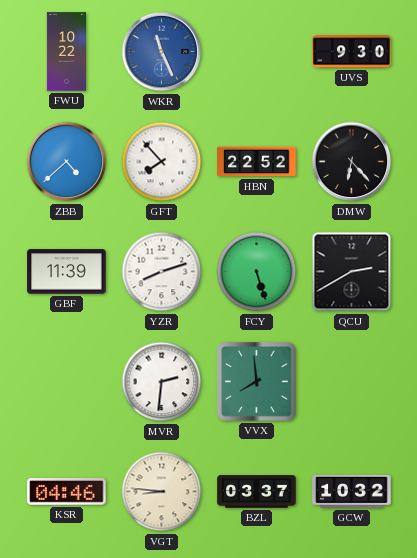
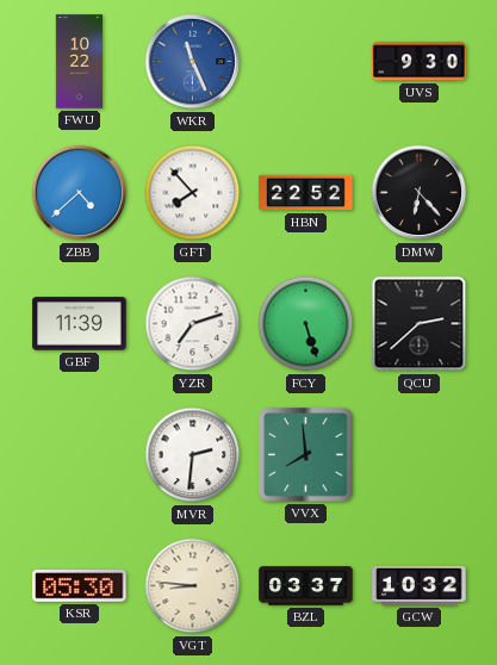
YZR: 8:12 -> 7:12 (193, 324)
QCU: 2:40 -> 2:38 (420, 324)
KSR: 04:46 -> 05:30 (80, 586)
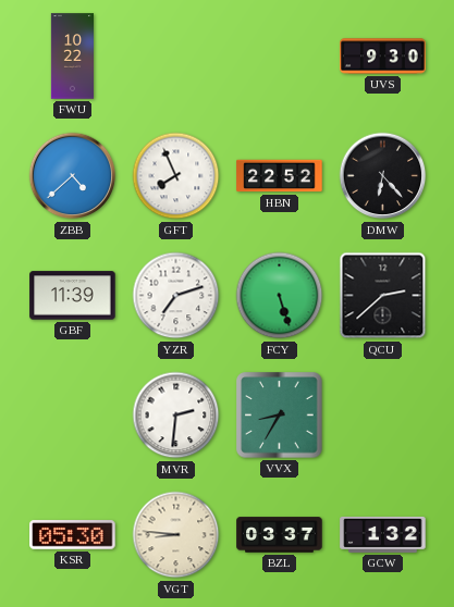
WKR: 11:26 -> none (193, 62)
GFT: 7:53 -> 7:56 (176, 176)
VVX: 7:59 -> 8:35 (280, 416)
GCW: 10:32 -> 1:32 (383, 534)
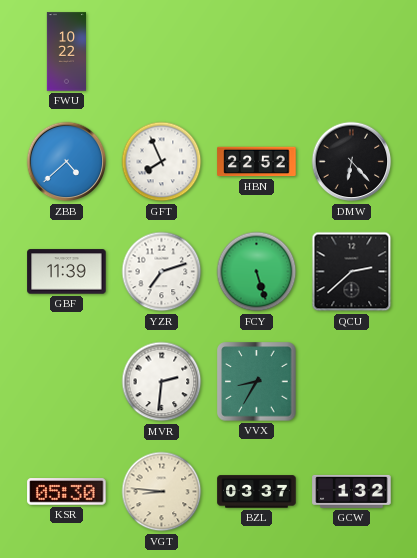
UVS: 9:30 -> none (383, 57)
